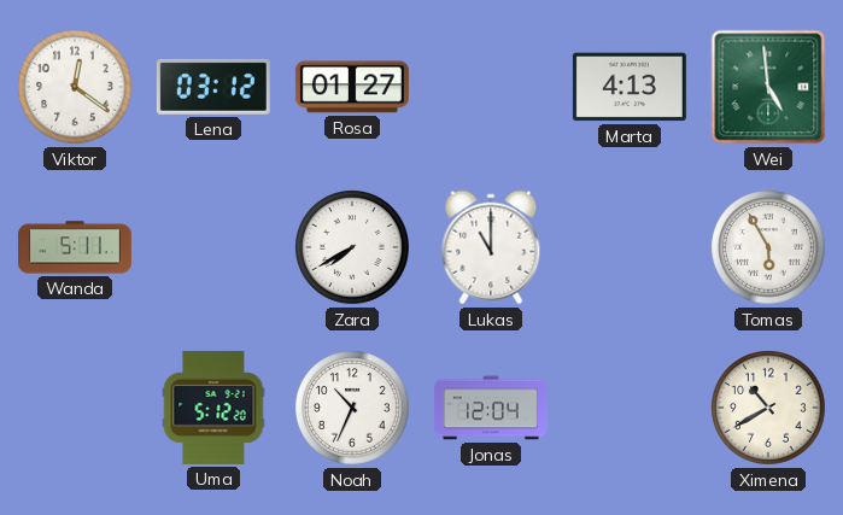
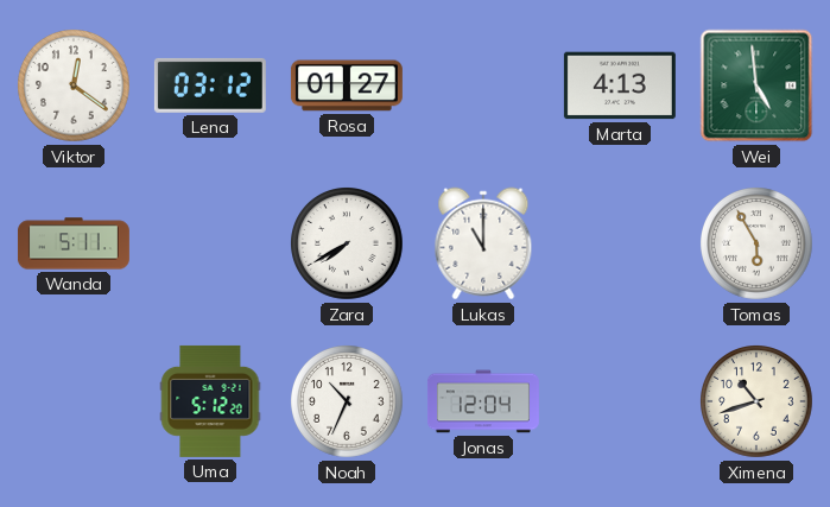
Ximena: 10:40 -> 10:42 (758, 403)
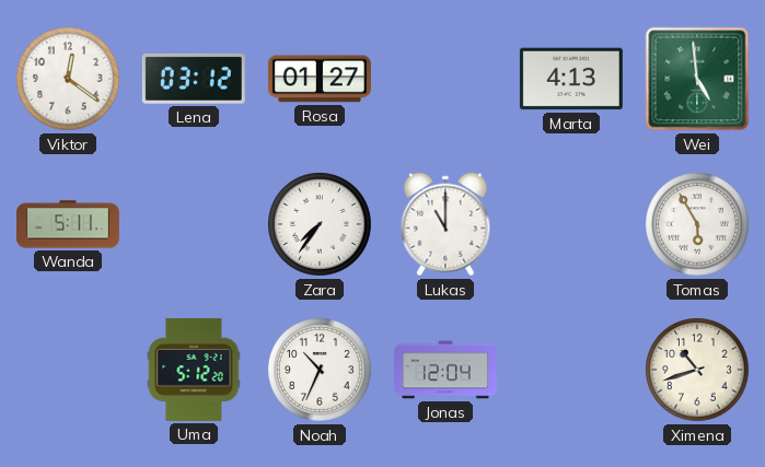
Zara: 7:40 -> 7:36 (321, 225)
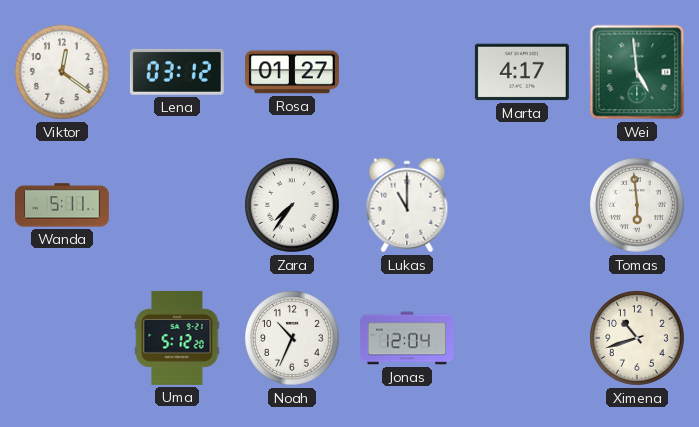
Marta: 4:13 -> 4:17 (522, 72)
Tomas: 5:55 -> 5:59 (638, 206)
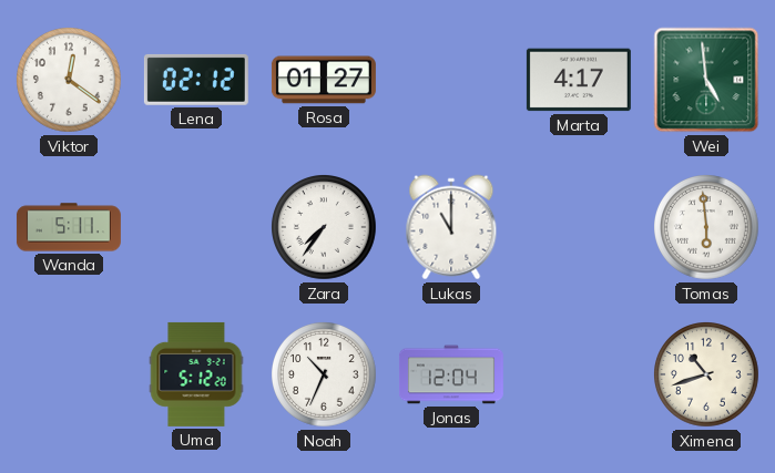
Lena: 03:12 -> 02:12 (196, 80)
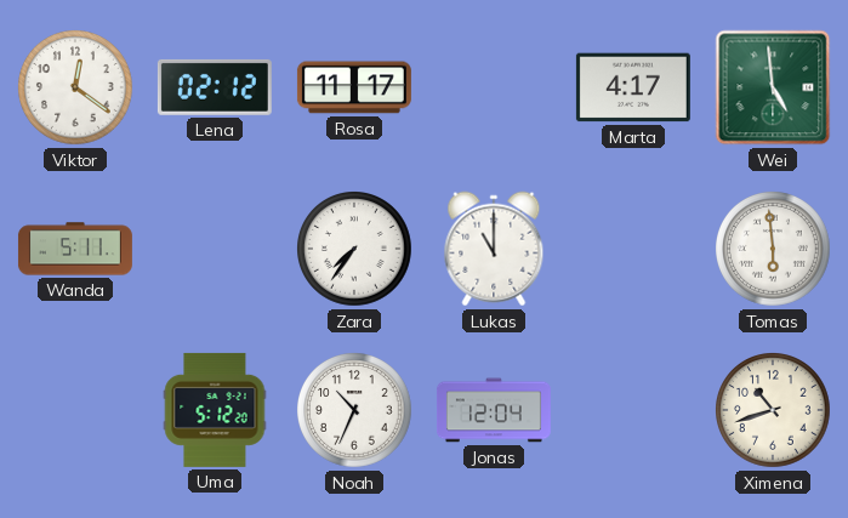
Rosa: 01:27 -> 11:17 (354, 87)
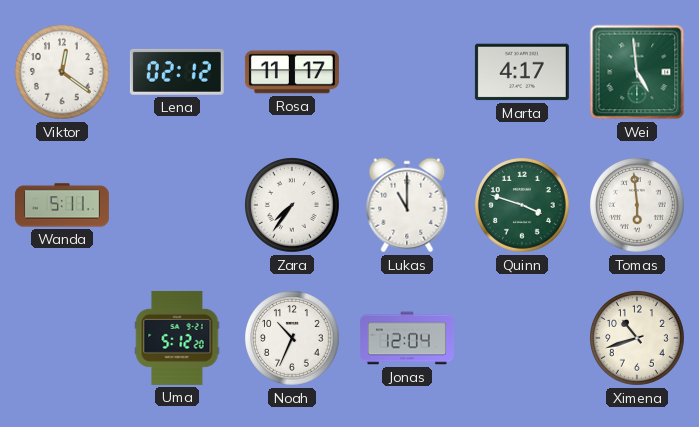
Quinn: none -> 3:48 (523, 206)
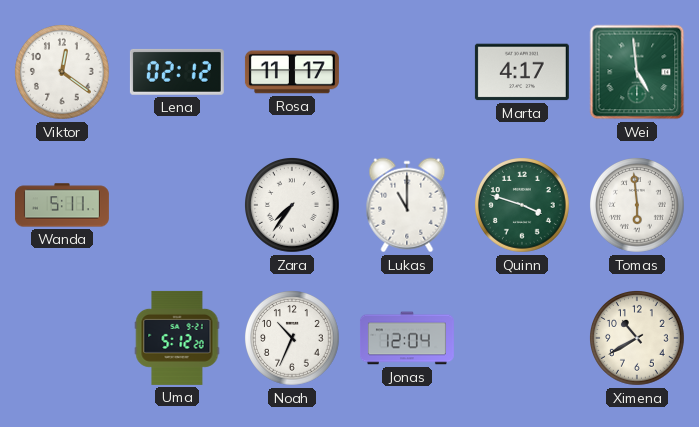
Ximena: 10:42 -> 10:40 (638, 339)
